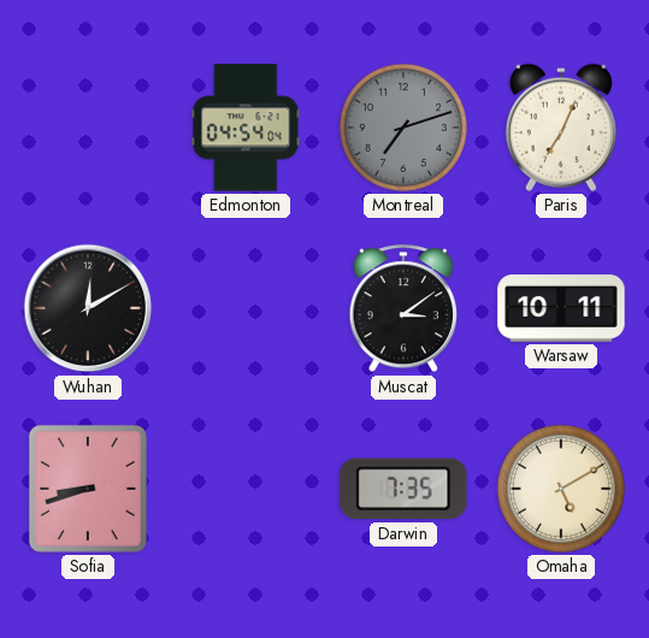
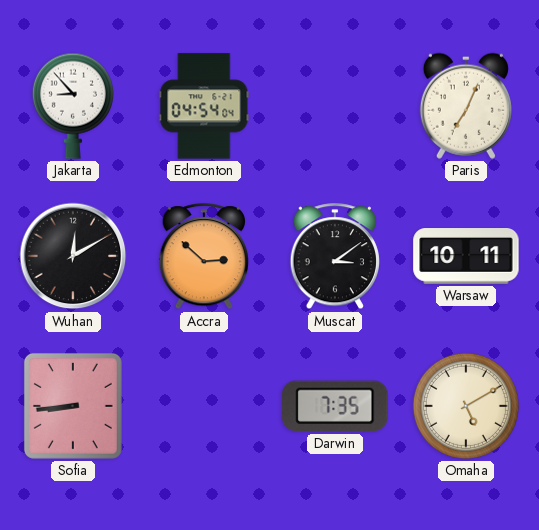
Jakarta: none -> 8:53 (73, 106)
Montreal: 7:12 -> none (403, 128)
Accra: none -> 2:52 (203, 257)
Sofia: 8:42 -> 8:44 (73, 406)
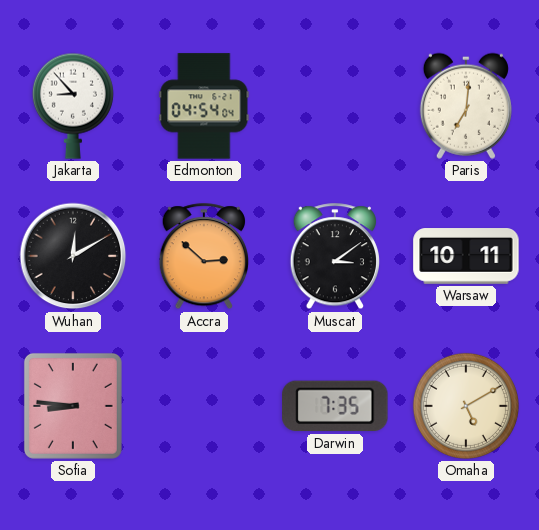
Paris: 7:04 -> 7:01 (466, 106)
Sofia: 8:44 -> 8:46 (73, 406)
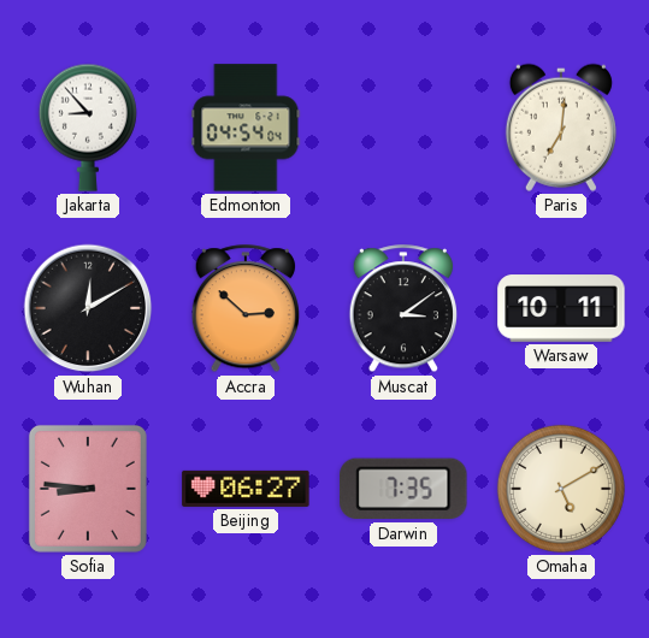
Beijing: none -> 06:27 (246, 489)
